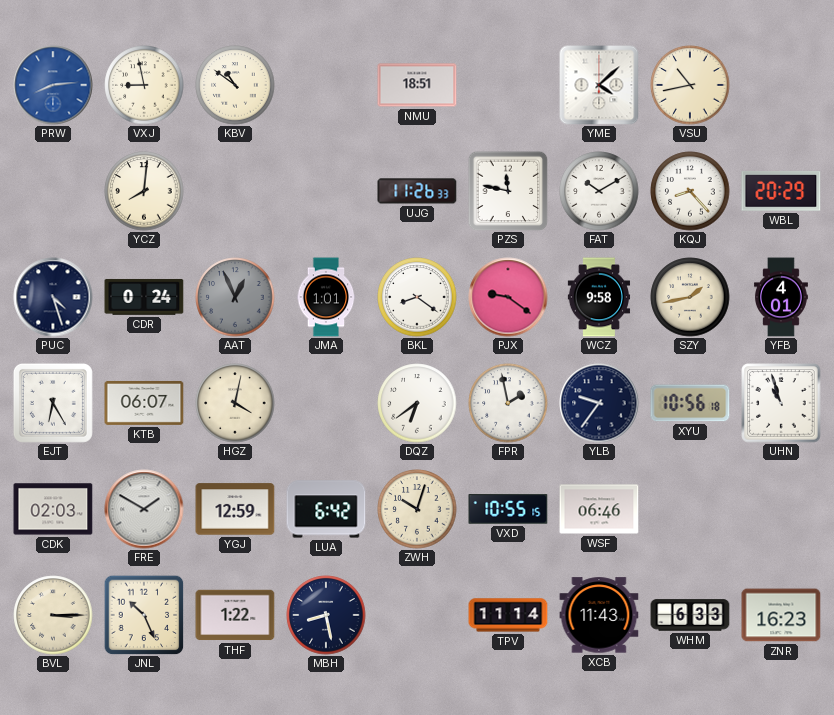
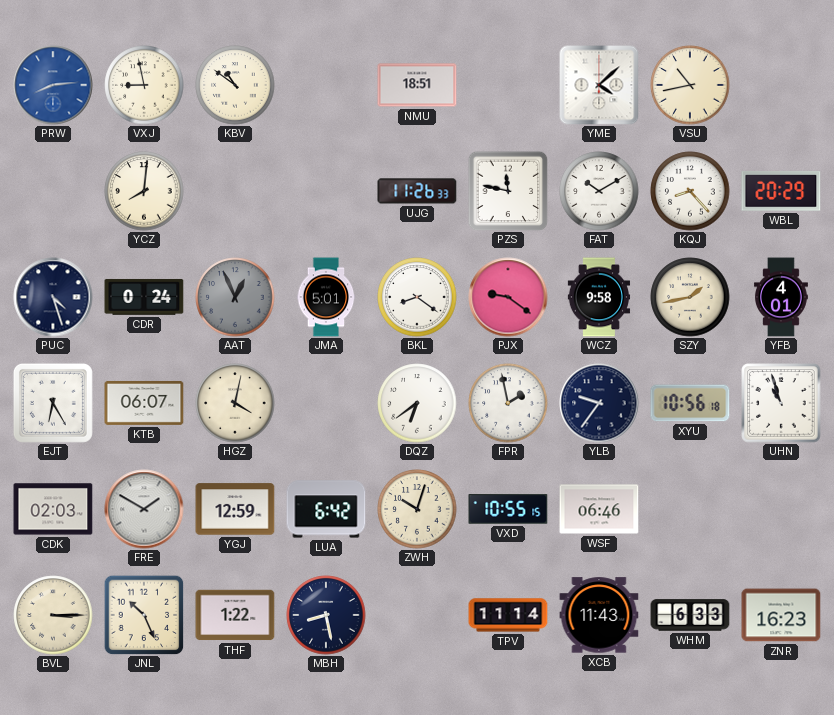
JMA: 1:01 -> 5:01 (326, 297)
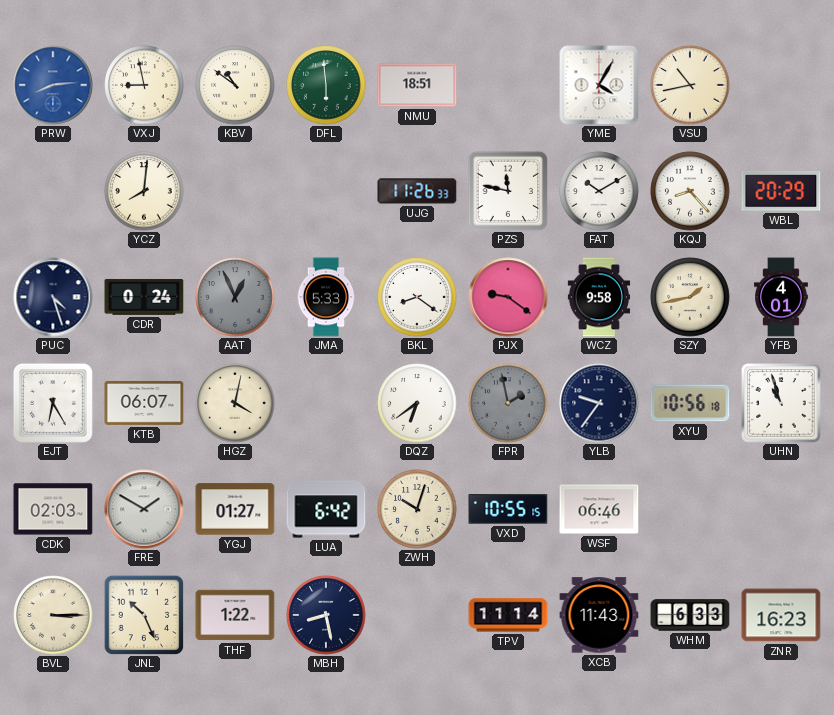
DFL: none -> 5:59 (326, 85)
YME: 4:08 -> 4:05 (599, 85)
JMA: 5:01 -> 5:33 (326, 297)
FPR dial: white -> grey (508, 403)
YGJ: 12:59 -> 01:27 (235, 509)
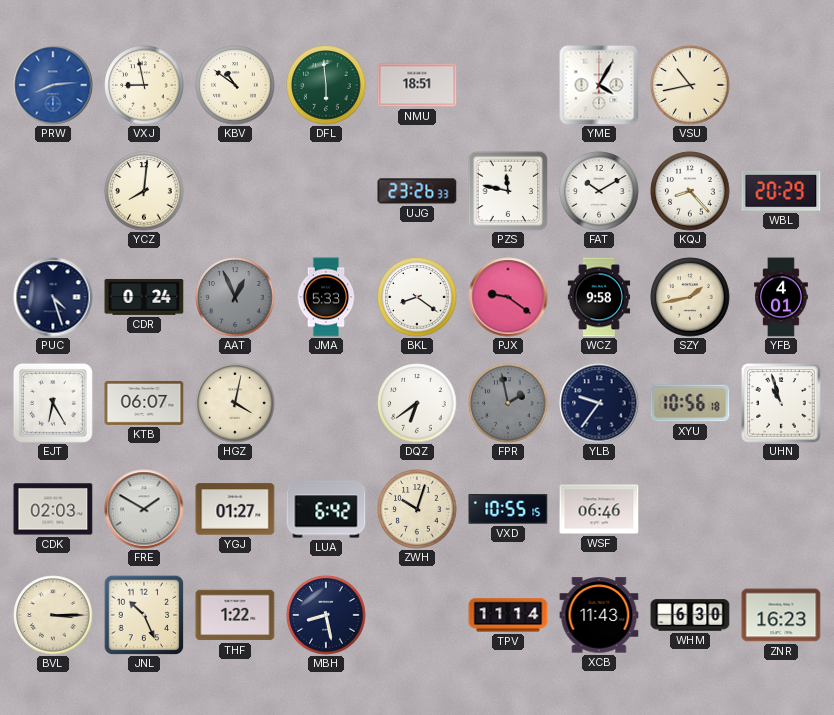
UJG: 11:26 -> 23:26 (417, 191)
WHM: 6:33 -> 6:30 (690, 615)
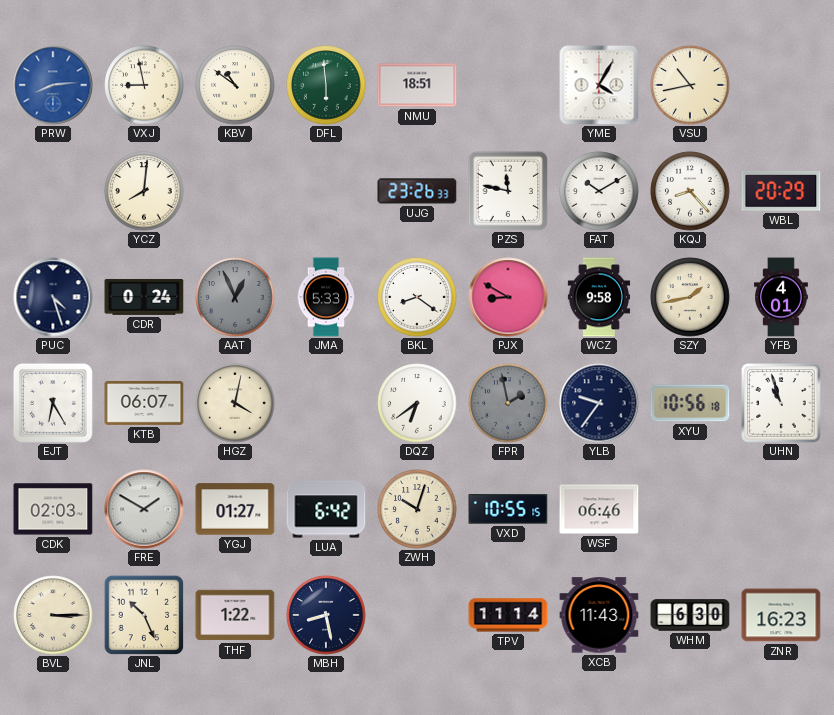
PJX: 9:21 -> 8:50 (508, 297)
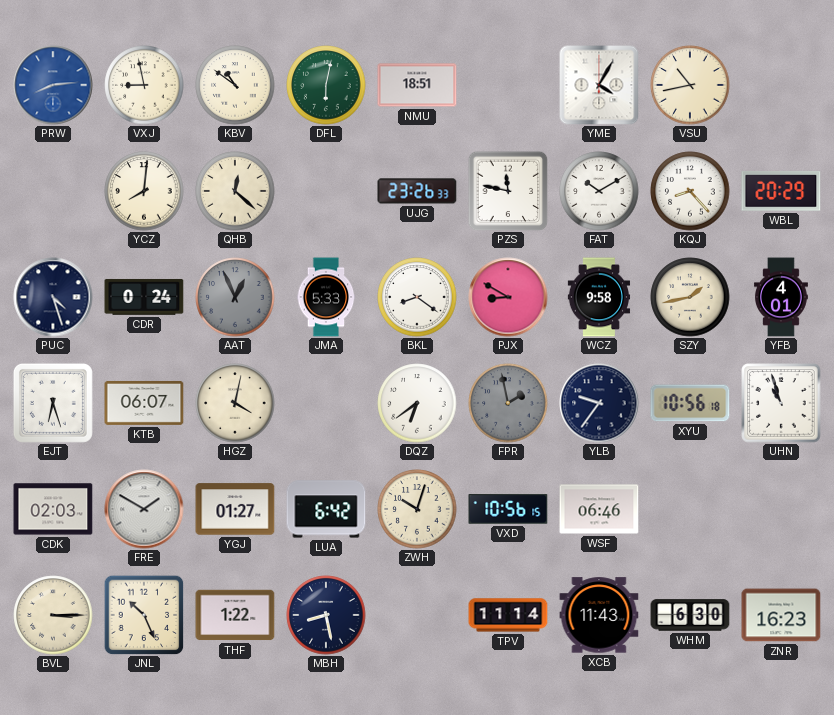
DFL: 5:59 -> 6:02 (326, 85)
QHB: none -> 12:22 (235, 191)
EJT: 6:25 -> 6:27 (53, 403)
VXD: 10:55 -> 10:56 (508, 509)
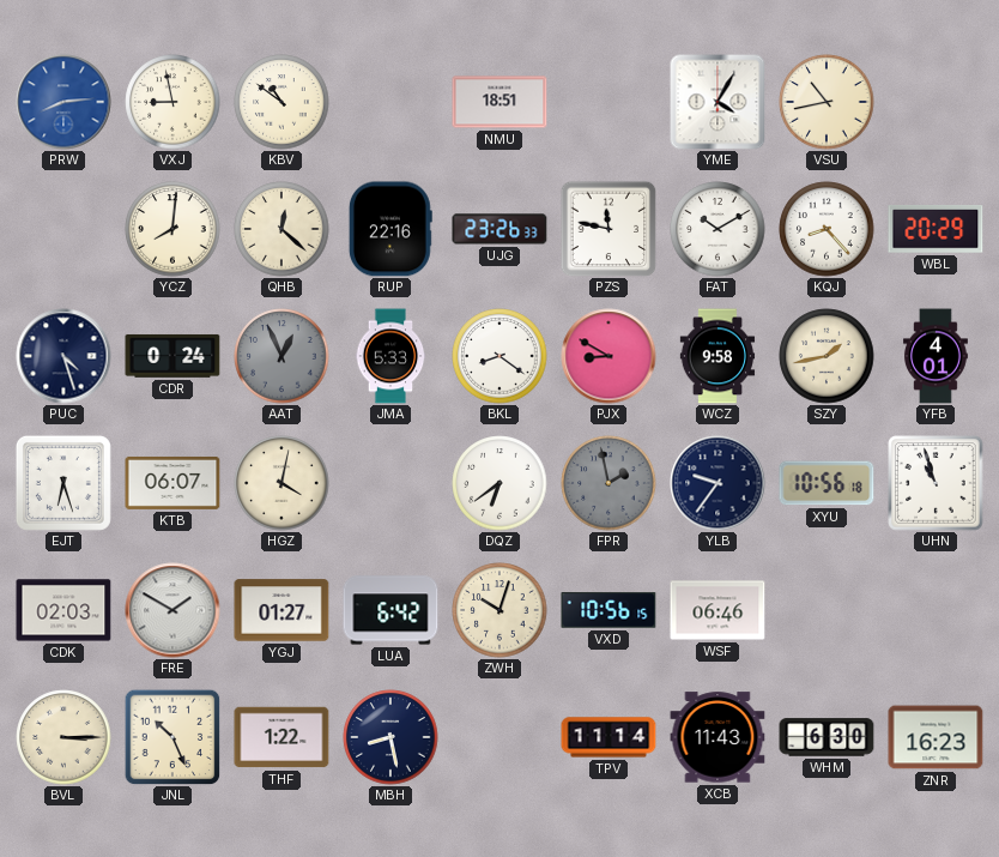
DFL: 6:02 -> none (326, 85)
RUP: none -> 22:16 (390, 229)
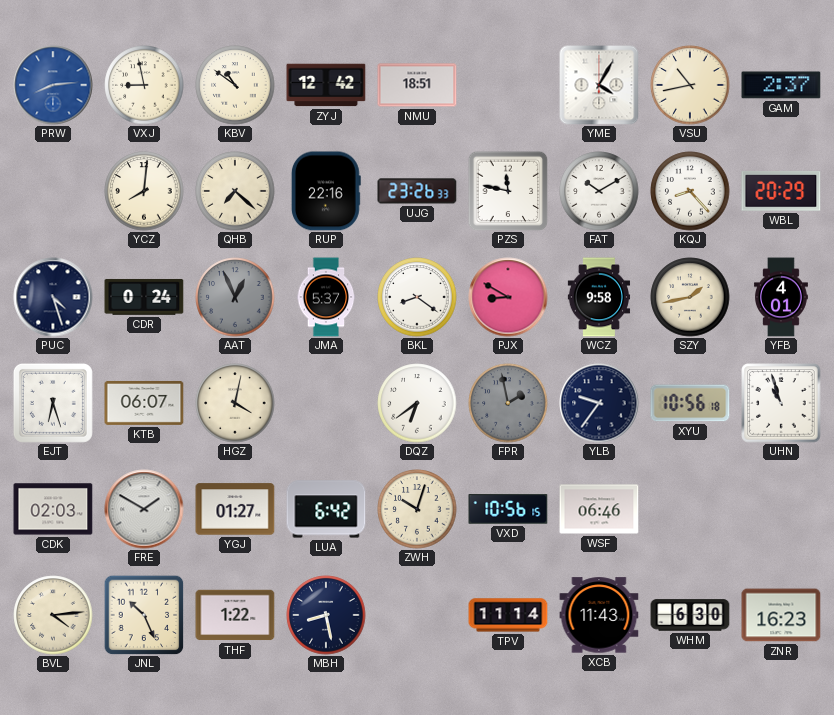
ZYJ: none -> 12:42 (326, 85)
GAM: none -> 2:37 (781, 85)
QHB: 12:22 -> 7:22 (235, 191)
JMA: 5:33 -> 5:37 (326, 297)
BVL: 3:15 -> 4:14 (53, 615)
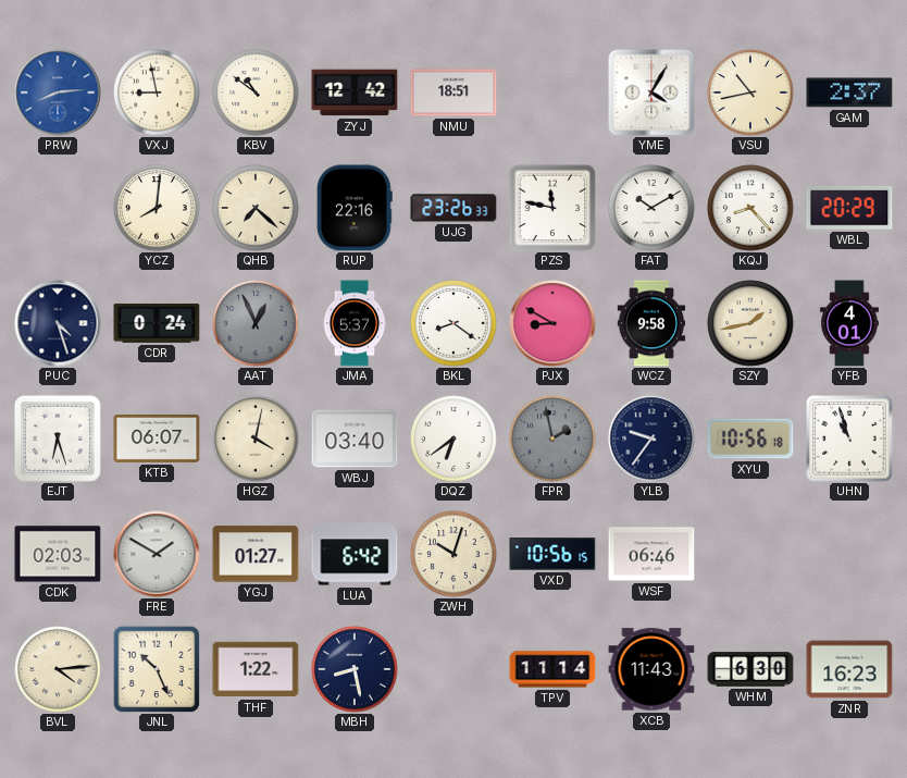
WBJ: none -> 03:40 (355, 439)
